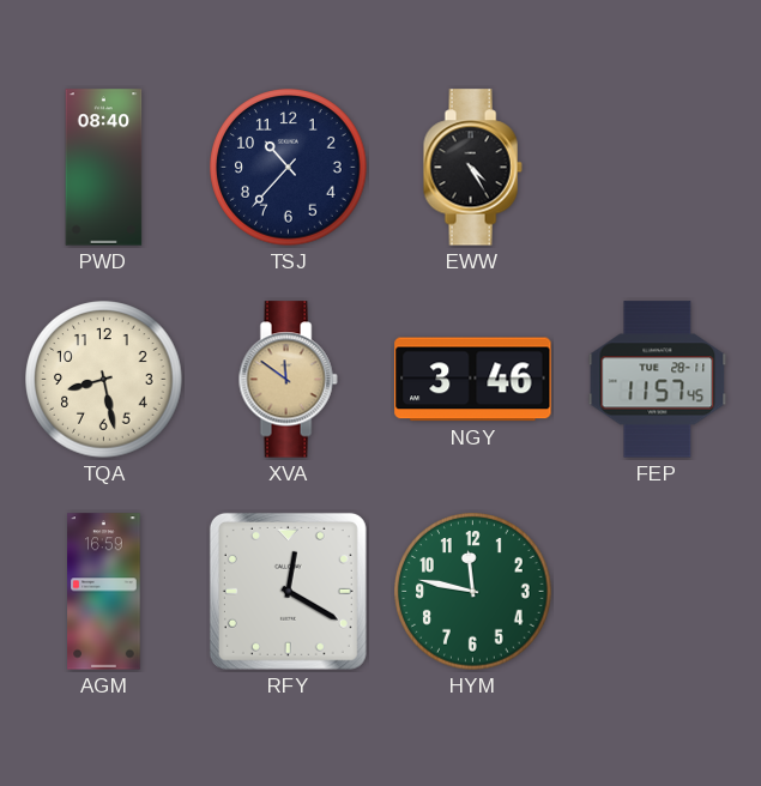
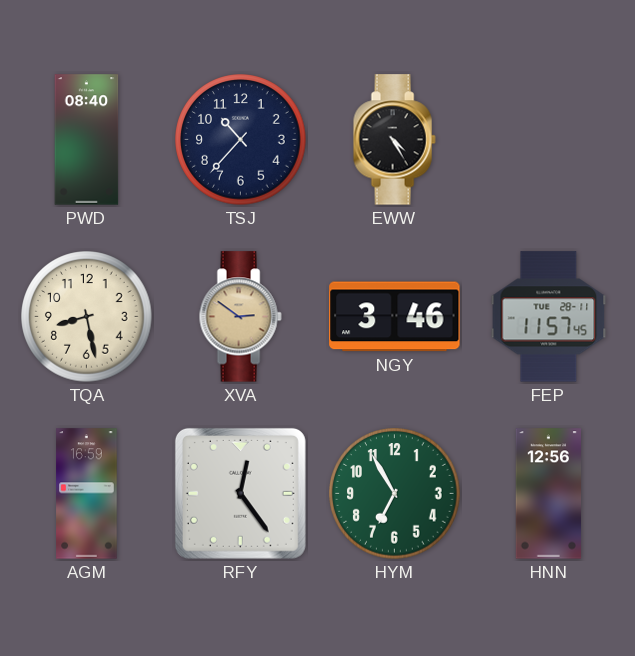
XVA: 11:51 -> 2:51 (240, 317)
RFY: 12:20 -> 12:24 (240, 493)
HYM: 11:47 -> 6:55 (395, 494)
HNN: none -> 12:56 (549, 494)
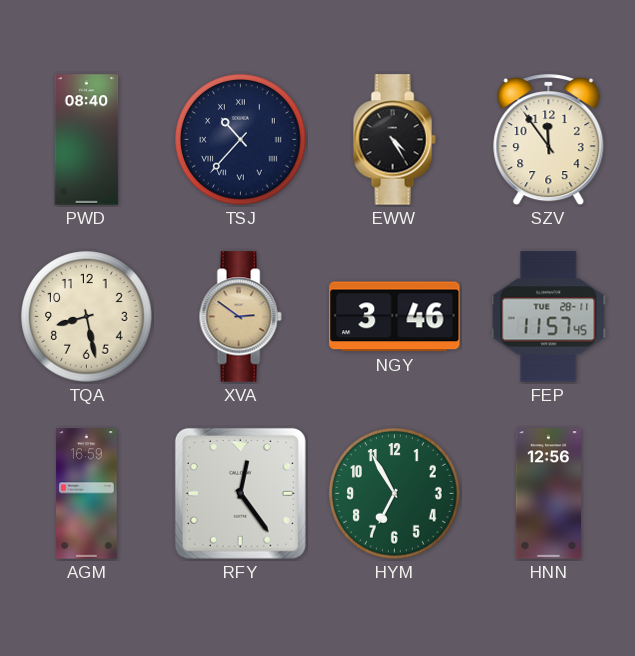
TSJ numerals: Arabic -> Roman (241, 140)
SZV: none -> 11:54 (549, 141)
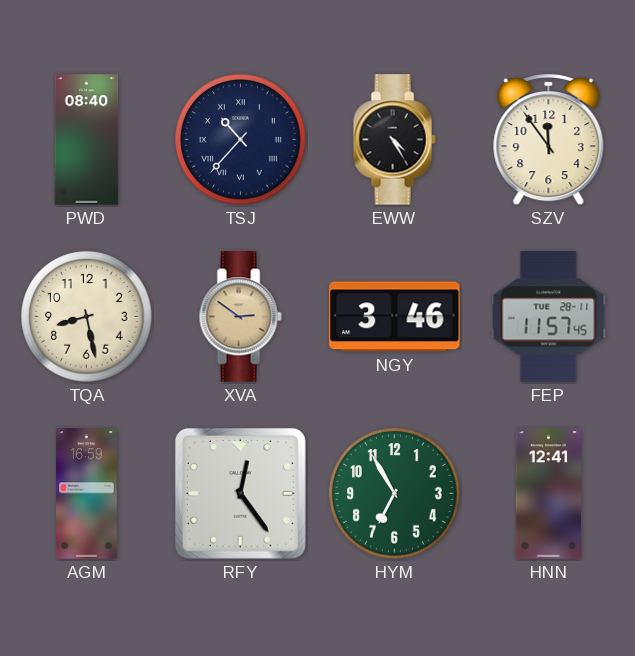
HNN: 12:56 -> 12:41 (549, 494)
